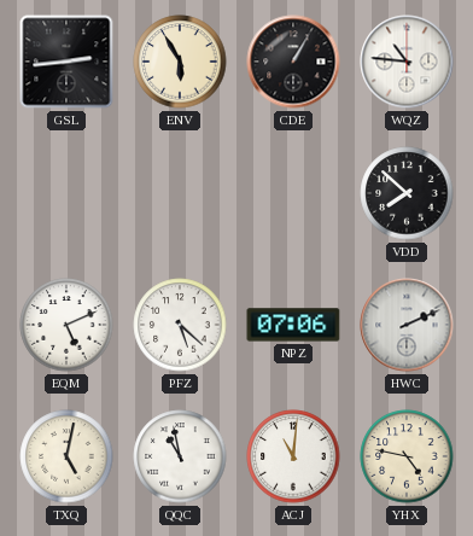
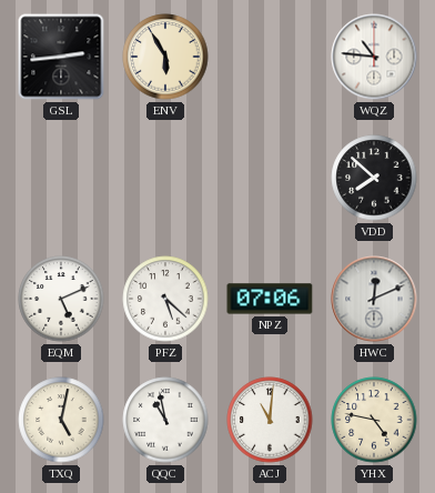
CDE: 1:05 -> none (293, 62)
HWC: 2:11 -> 12:11 (374, 299)
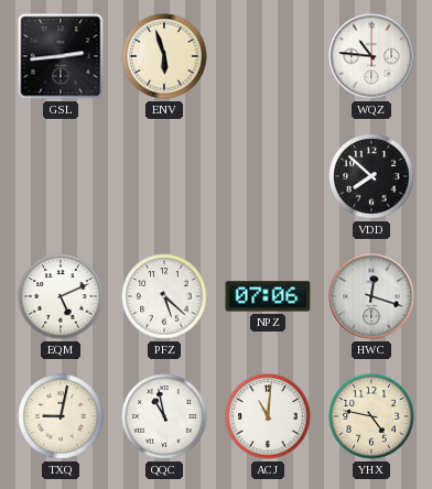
ENV: 5:55 -> 5:57 (164, 56)
HWC: 12:11 -> 12:18 (371, 296)
TXQ: 5:02 -> 9:02 (61, 416)
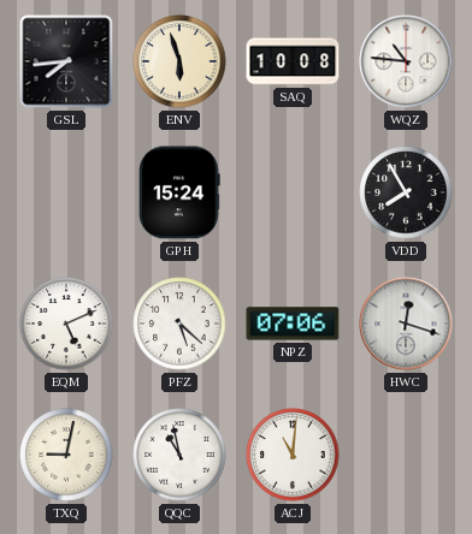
GSL: 2:44 -> 7:44 (66, 61)
SAQ: none -> 10:08 (293, 61)
GPH: none -> 15:24 (179, 192)
VDD: 7:52 -> 7:55 (406, 192)
YHX: 4:47 -> none (371, 416)
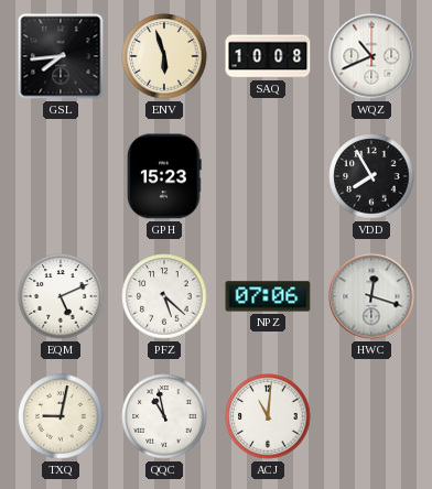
WQZ: 10:46 -> 10:41 (371, 56)
GPH: 15:24 -> 15:23 (164, 176)
